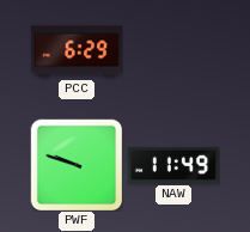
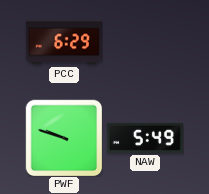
NAW: 11:49 -> 5:49 (145, 138)
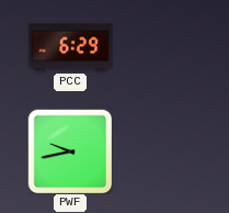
PWF: 9:48 -> 9:43 (70, 152)
NAW: 5:49 -> none (145, 138)
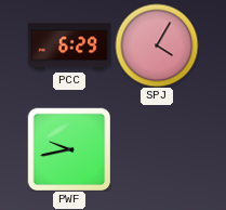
SPJ: none -> 4:05 (157, 45)
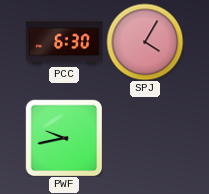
PCC: 6:29 -> 6:30 (64, 42)
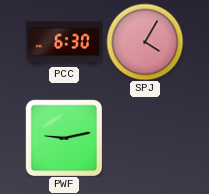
PWF: 9:43 -> 9:13 (64, 138)
